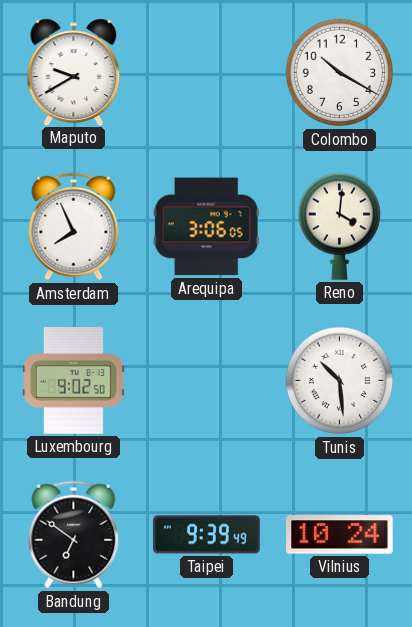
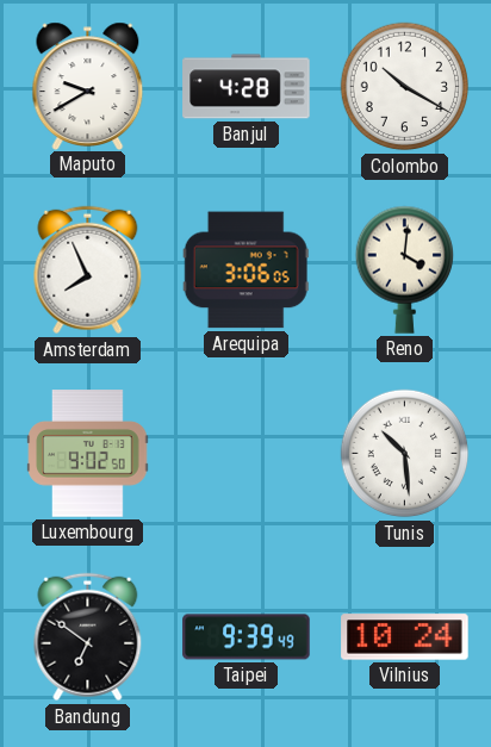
Banjul: none -> 4:28 (247, 87)
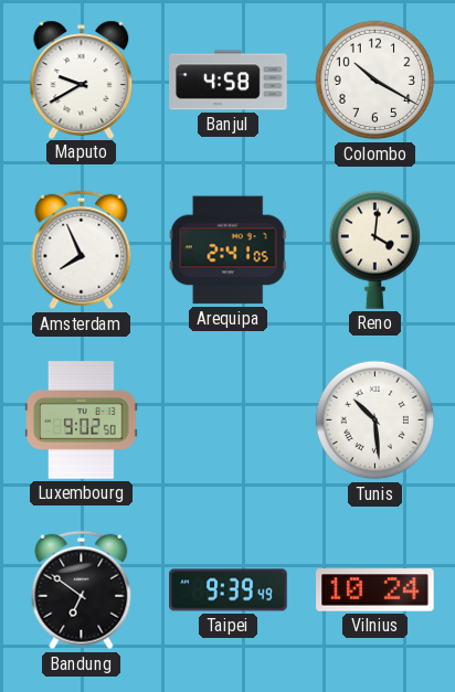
Banjul: 4:28 -> 4:58 (229, 81)
Arequipa: 3:06 -> 2:41 (227, 251)
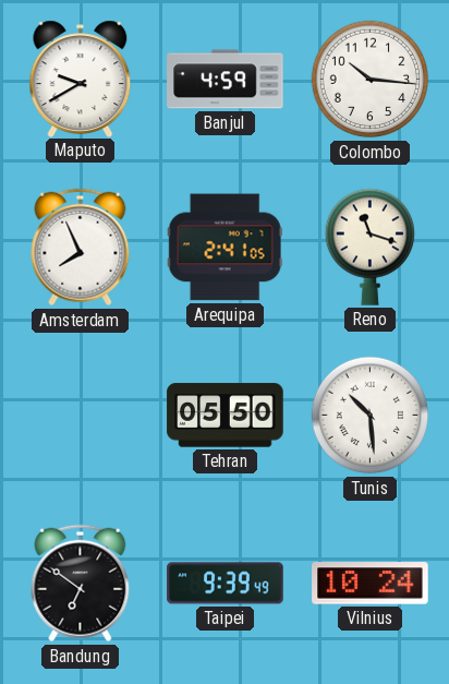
Banjul: 4:58 -> 4:59 (226, 80)
Colombo: 10:20 -> 10:16 (371, 80)
Reno: 4:01 -> 11:18 (369, 247)
Luxembourg: 9:02 -> none (82, 420)
Tehran: none -> 05:50 (226, 416)
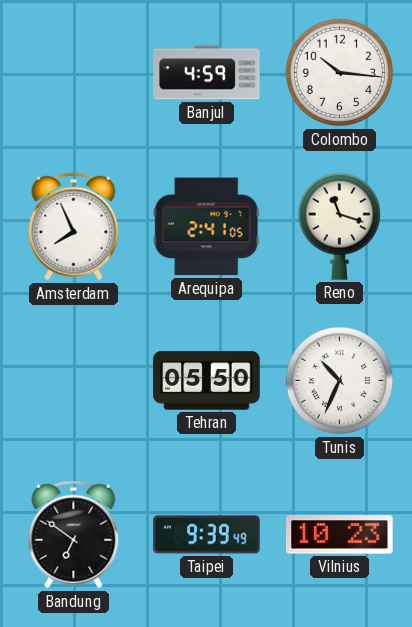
Maputo: 9:40 -> none (81, 79)
Tunis: 10:29 -> 10:34 (340, 381)
Vilnius: 10:24 -> 10:23 (340, 535)
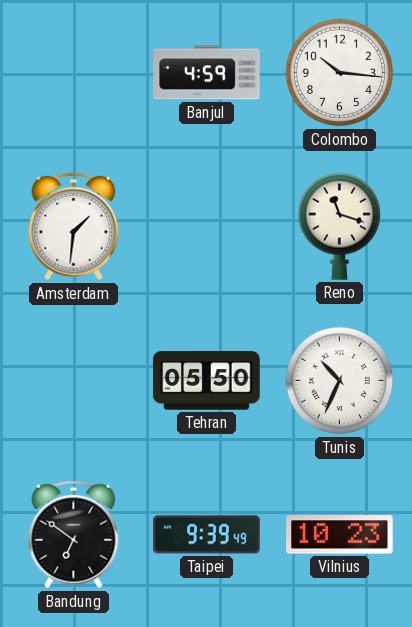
Amsterdam: 7:56 -> 1:31 (74, 227)
Arequipa: 2:41 -> none (206, 227)
